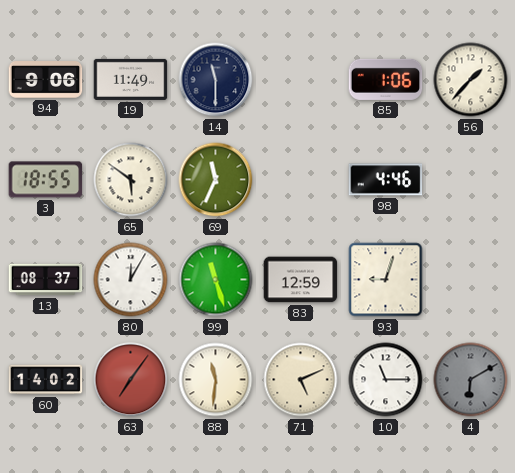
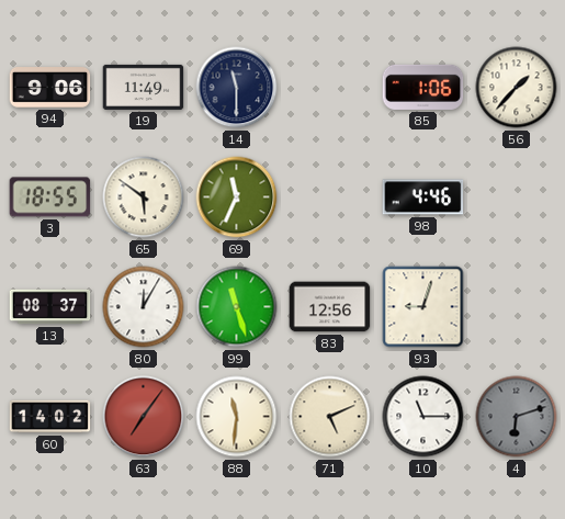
83: 12:59 -> 12:56 (330, 307)
4: 6:10 -> 6:12 (517, 417)
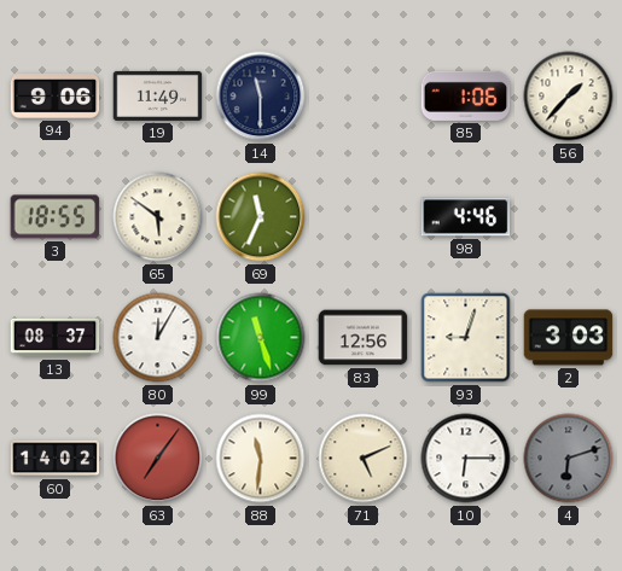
2: none -> 3:03 (569, 338)
10: 11:15 -> 6:15 (466, 459)
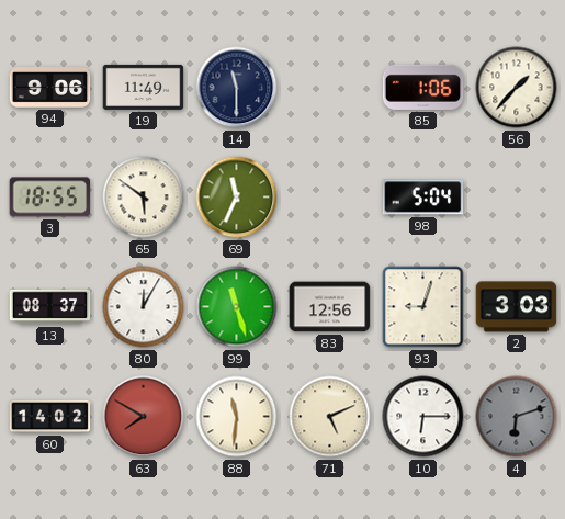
98: 4:46 -> 5:04 (423, 198)
63: 7:06 -> 7:50 (144, 417)
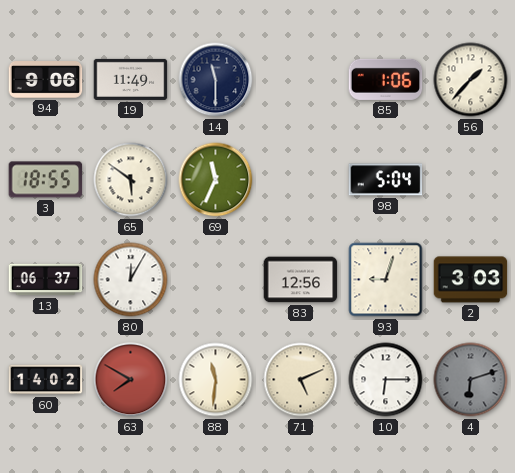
13: 08:37 -> 06:37 (46, 280)
99: 11:27 -> none (237, 307)
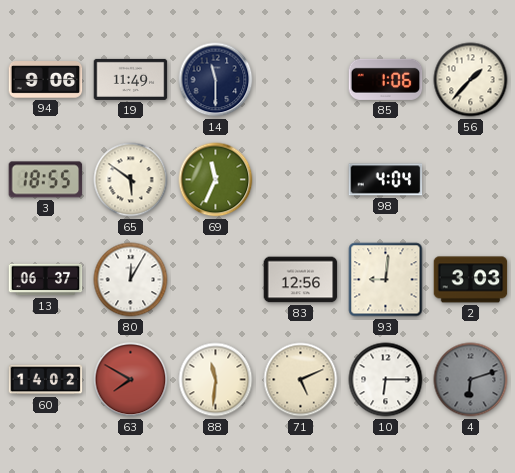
98: 5:04 -> 4:04 (386, 180)
93: 9:03 -> 9:01 (386, 280)
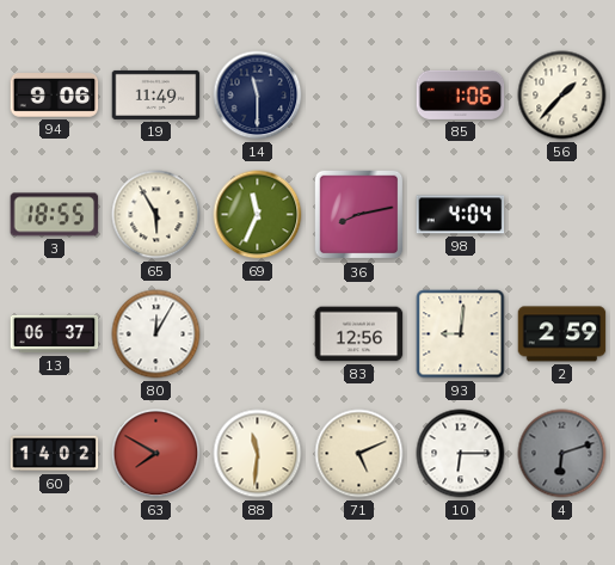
65: 5:51 -> 5:55 (156, 215)
36: none -> 8:13 (359, 215)
2: 3:03 -> 2:59 (562, 334)
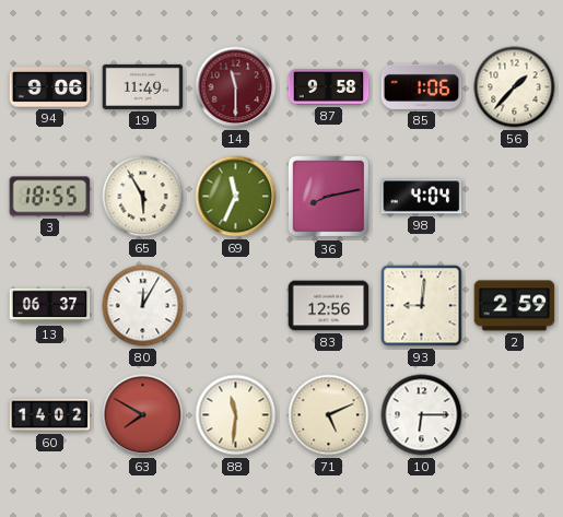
14 dial: navy -> burgundy (236, 87)
87: none -> 9:58 (329, 87)
4: 6:12 -> none (562, 454)
